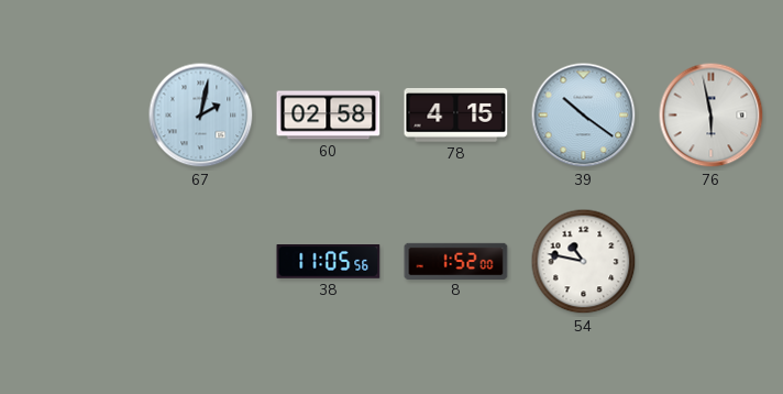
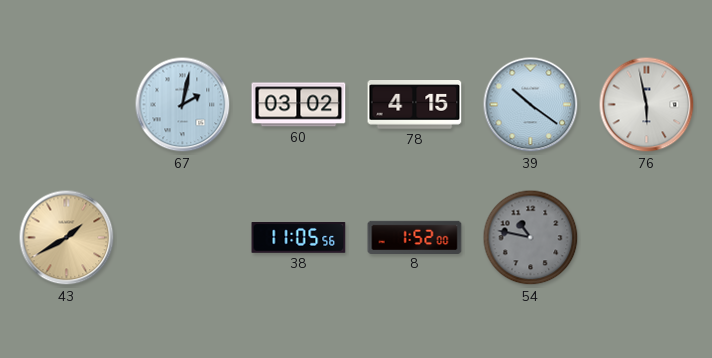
60: 02:58 -> 03:02 (299, 105)
43: none -> 1:40 (67, 238)
54 dial: white -> grey (531, 238)
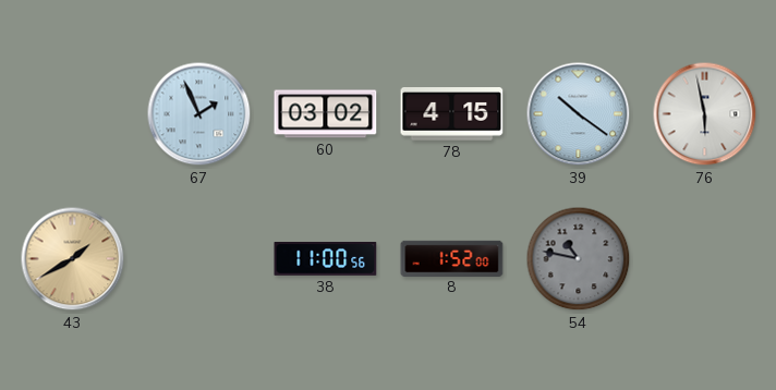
67: 2:02 -> 1:56 (199, 114)
38: 11:05 -> 11:00 (326, 259)
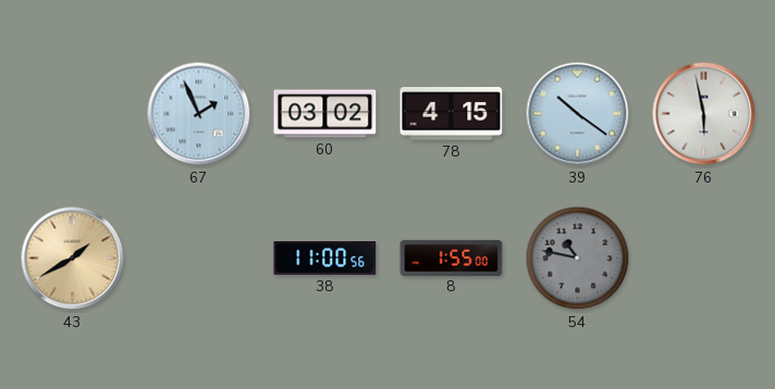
8: 1:52 -> 1:55 (452, 258)
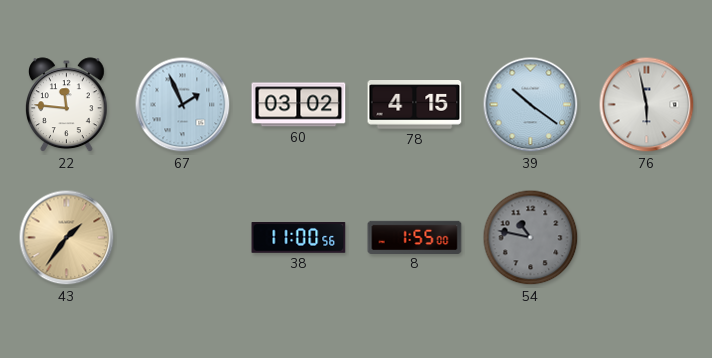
22: none -> 11:46 (66, 105)
43: 1:40 -> 1:36 (67, 238)
